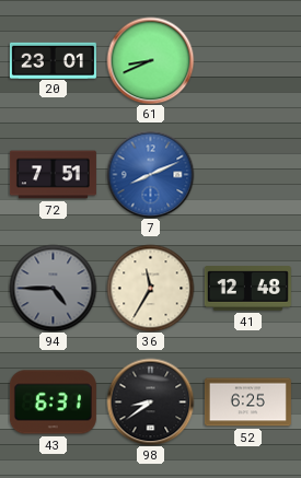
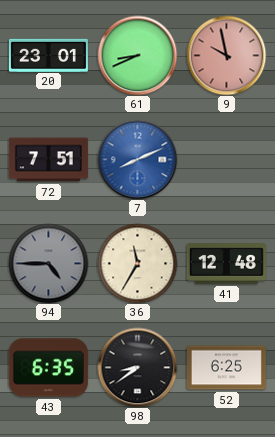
9: none -> 9:58 (226, 55)
43: 6:31 -> 6:35 (48, 368)
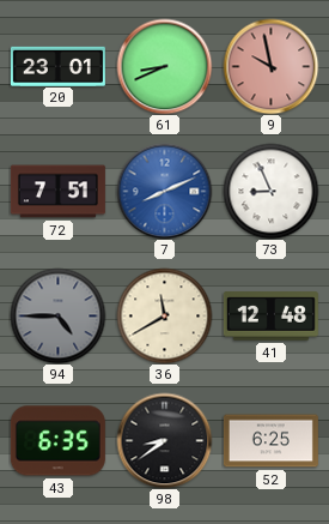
73: none -> 8:56 (270, 191)
36: 11:35 -> 11:40 (164, 315)
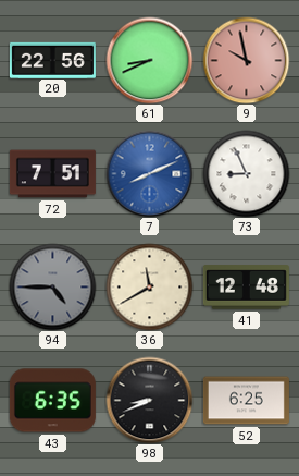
20: 23:01 -> 22:56 (52, 60)
98: 8:39 -> 8:41 (149, 400)
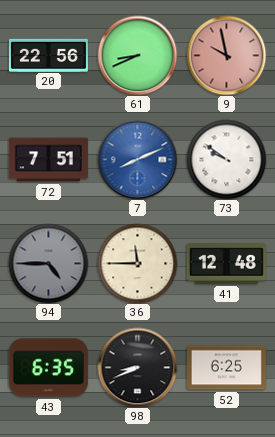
73: 8:56 -> 9:51 (226, 159)
36: 11:40 -> 11:45 (137, 263)
